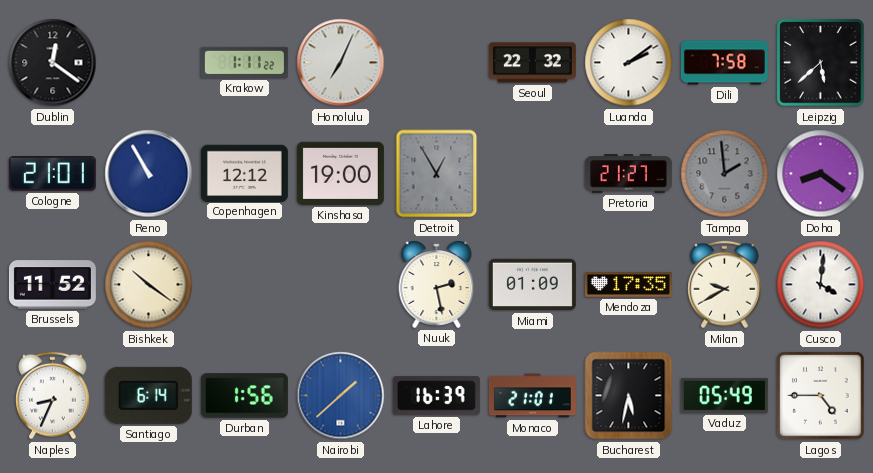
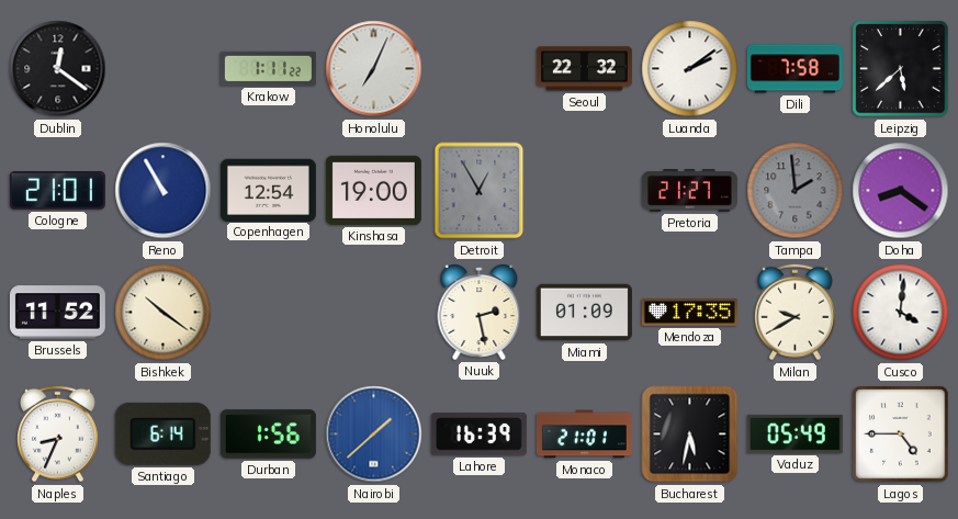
Copenhagen: 12:12 -> 12:54 (268, 190)
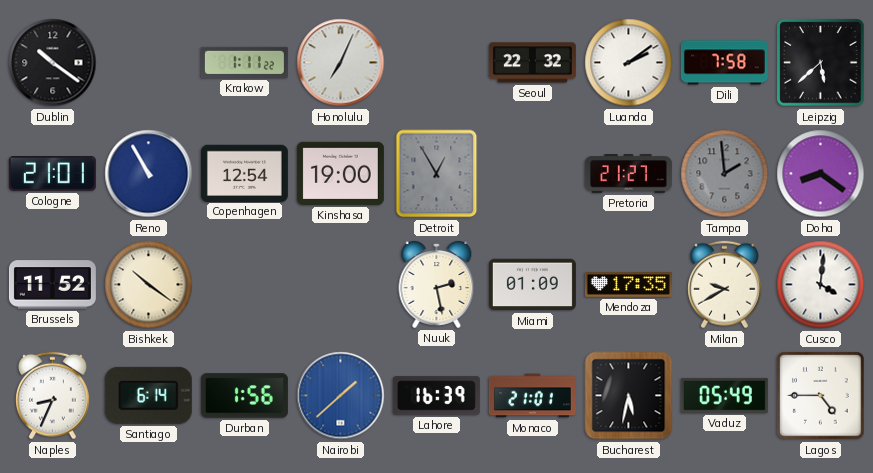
Dublin: 12:21 -> 10:21 (53, 63)
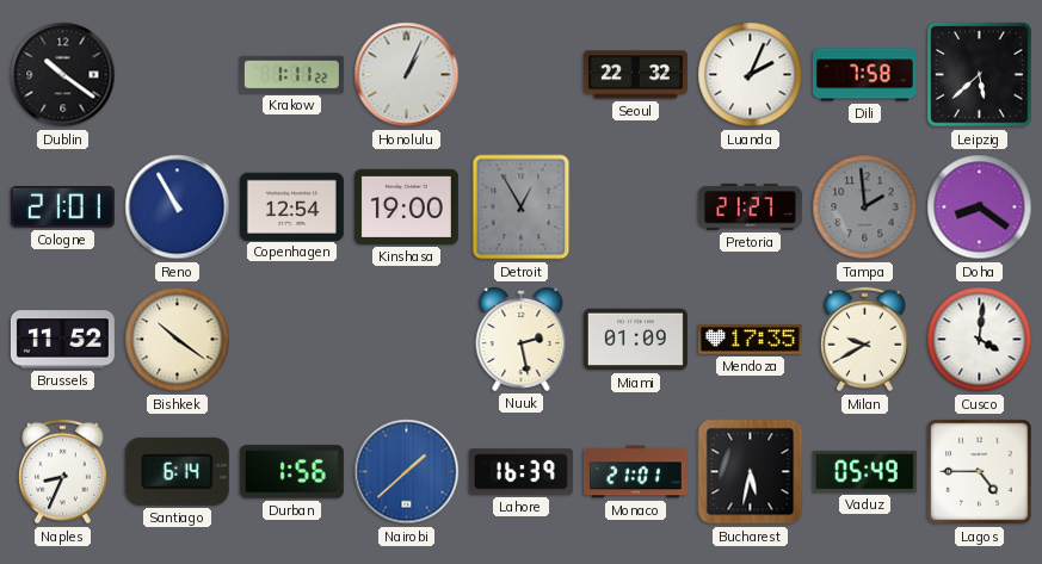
Honolulu: 7:04 -> 1:04 (407, 75)
Luanda: 2:09 -> 2:04 (751, 75)
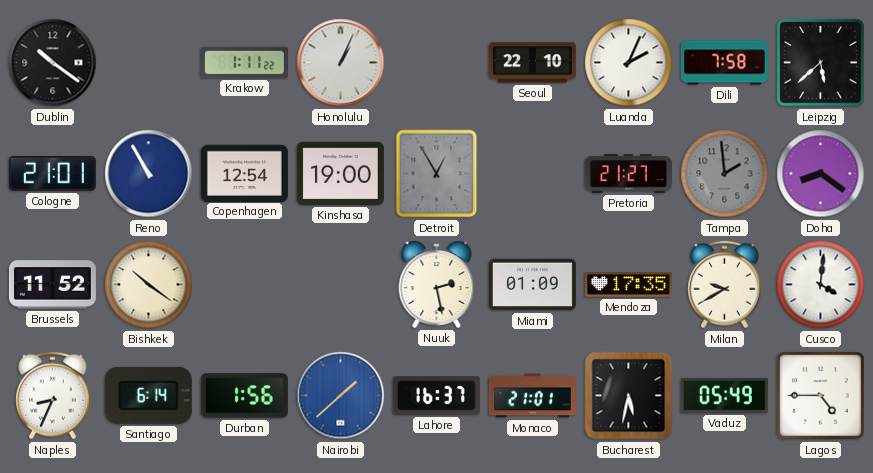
Seoul: 22:32 -> 22:10 (532, 63)
Lahore: 16:39 -> 16:37 (436, 396)
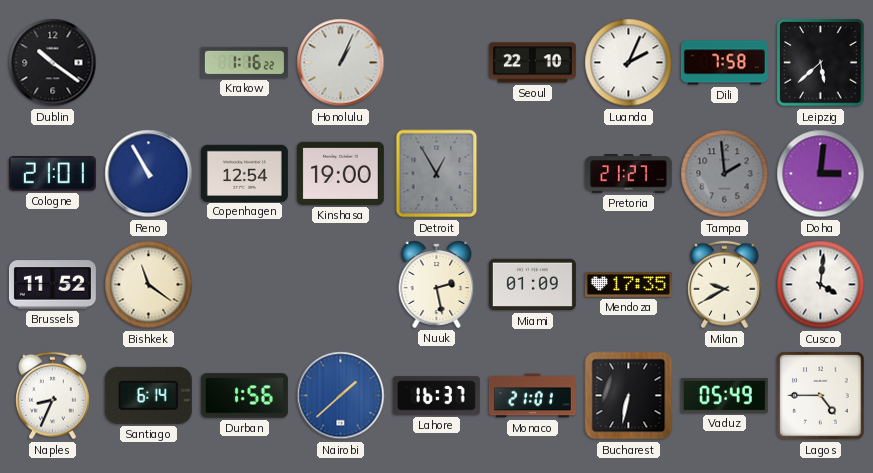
Krakow: 1:11 -> 1:16 (244, 62)
Doha: 8:21 -> 3:01 (821, 174)
Bishkek: 10:21 -> 11:21 (149, 285)
Bucharest: 5:32 -> 6:32 (629, 396)
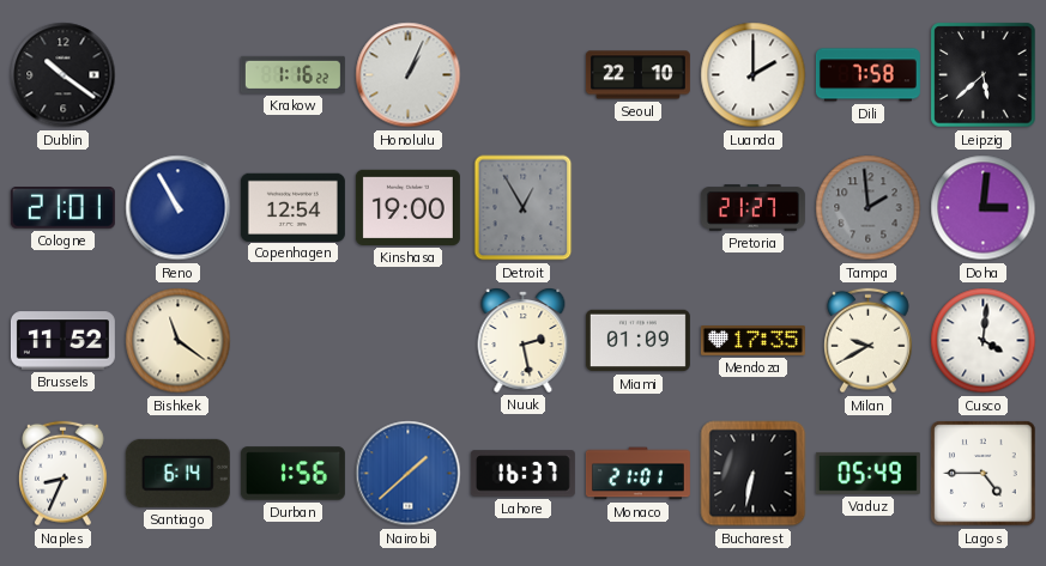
Luanda: 2:04 -> 2:00 (754, 75)
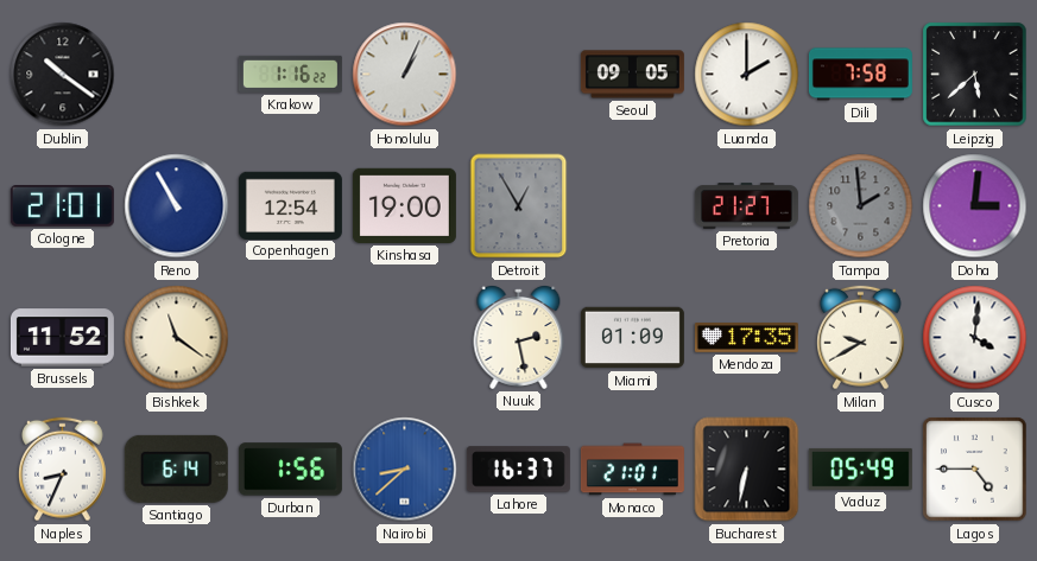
Seoul: 22:10 -> 09:05 (632, 75)
Nairobi: 1:38 -> 8:38 (405, 470)
